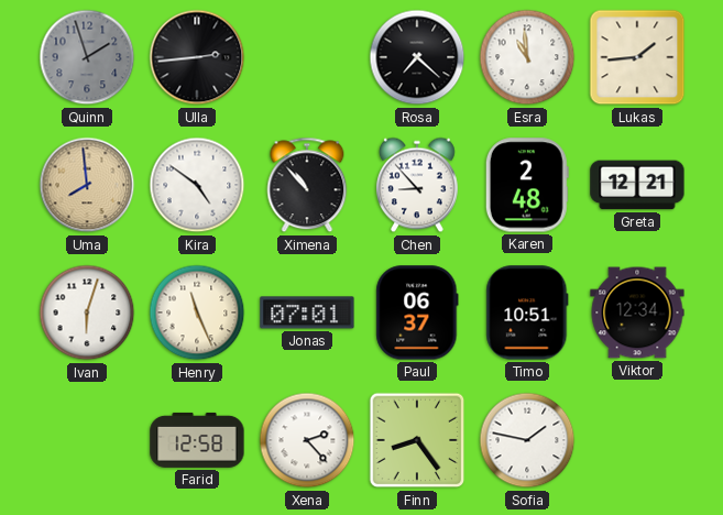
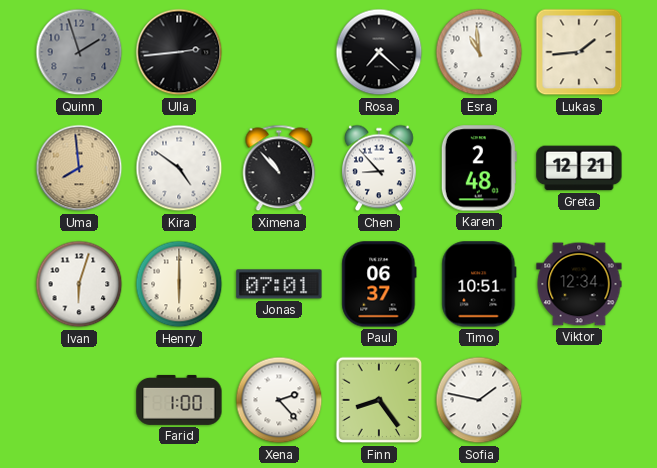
Henry: 11:26 -> 6:00 (179, 284)
Farid: 12:58 -> 1:00 (179, 400)
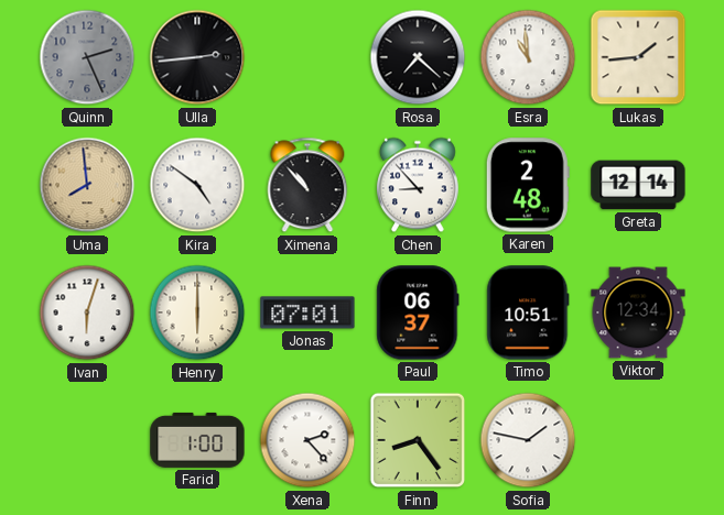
Quinn: 1:57 -> 2:26 (87, 57)
Greta: 12:21 -> 12:14 (638, 185)
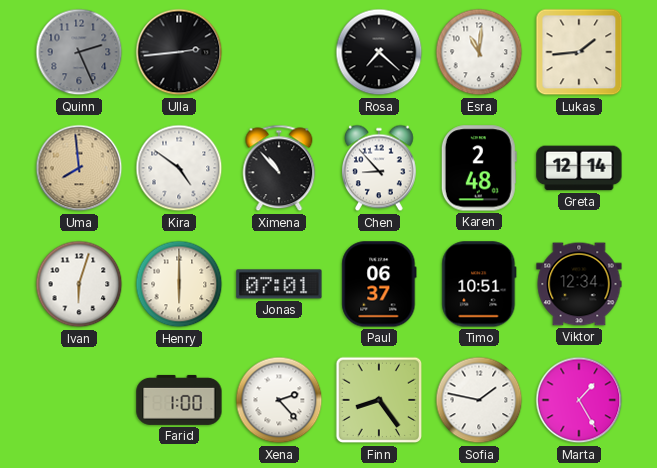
Esra: 10:59 -> 11:01 (479, 52)
Marta: none -> 1:25 (579, 400)
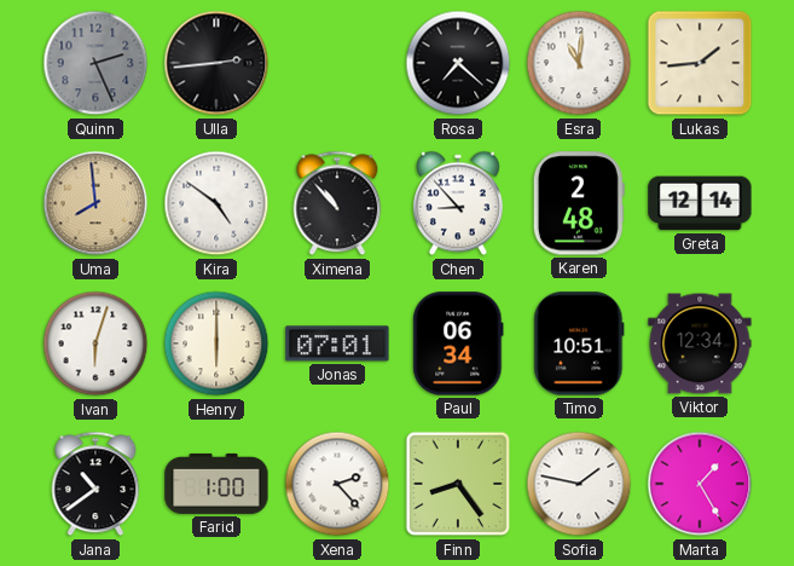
Paul: 06:37 -> 06:34 (458, 343)
Jana: none -> 10:39 (95, 484)
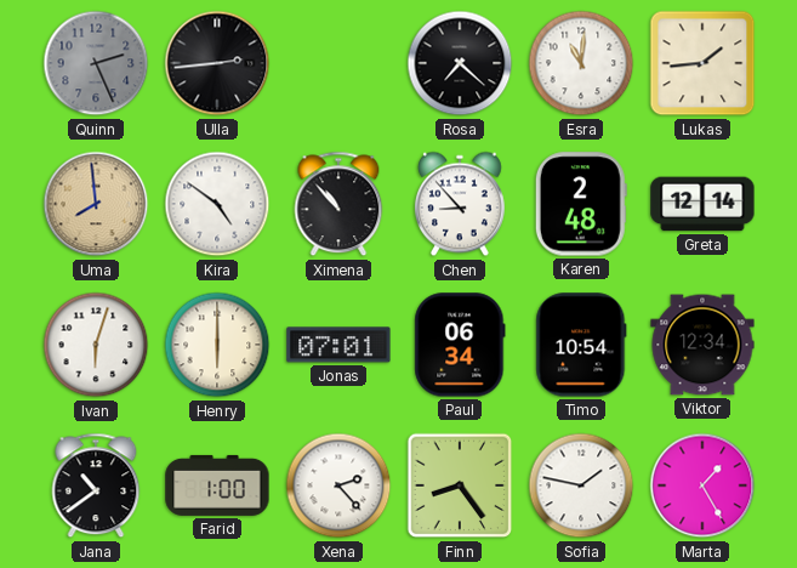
Timo: 10:51 -> 10:54 (581, 345)
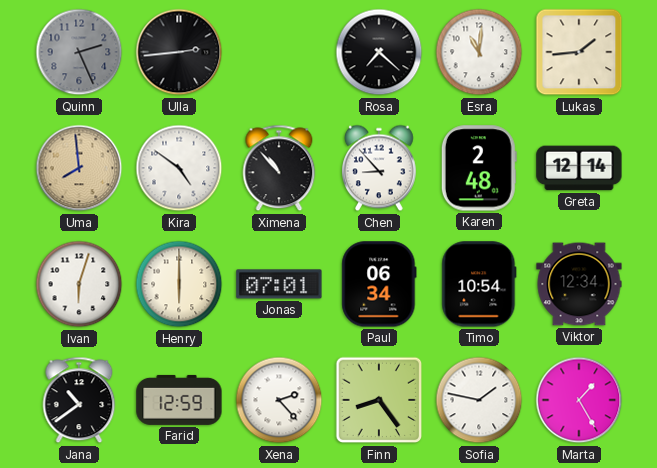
Farid: 1:00 -> 12:59 (179, 400)
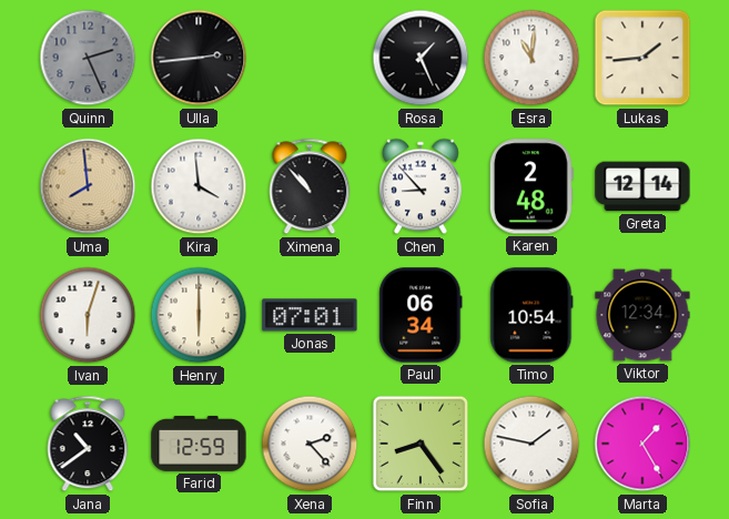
Rosa: 7:22 -> 1:26 (421, 58)
Kira: 4:51 -> 3:59 (199, 186)
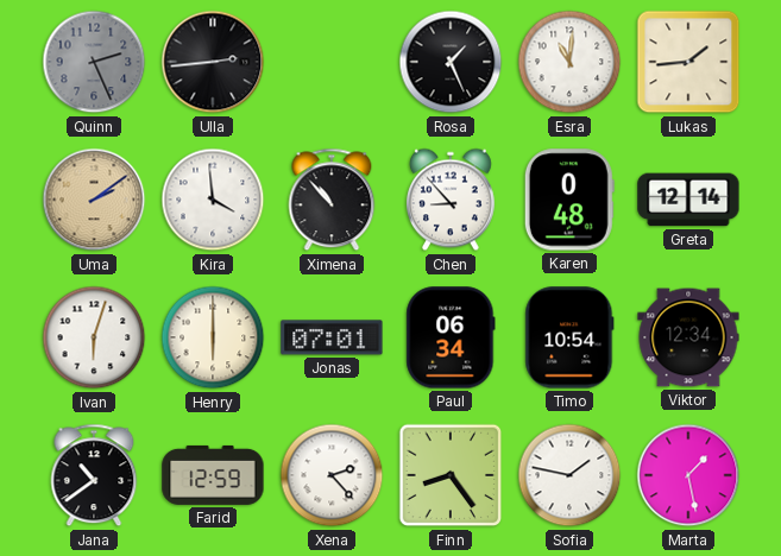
Uma: 7:59 -> 2:09 (94, 200)
Karen: 2:48 -> 0:48 (569, 200)
Marta: 1:25 -> 1:28 (688, 475)
